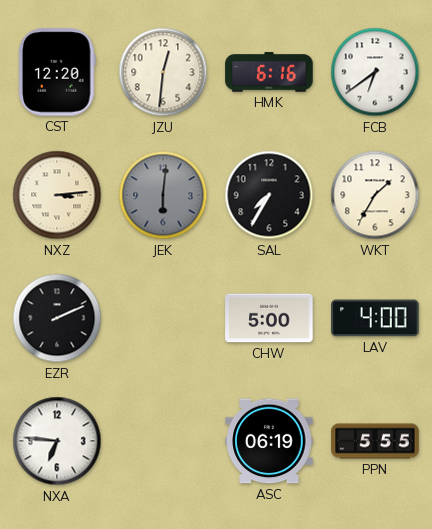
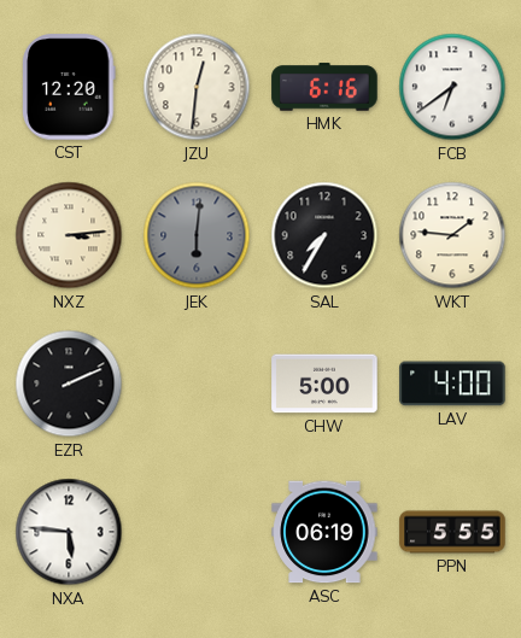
WKT: 1:35 -> 1:46 (452, 235)
NXA: 6:46 -> 5:46 (69, 532)
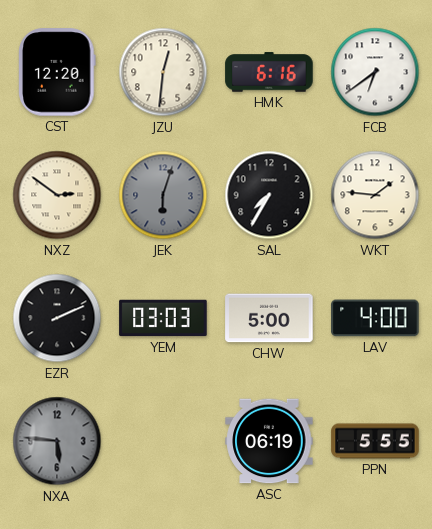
NXZ: 3:14 -> 2:51 (57, 195)
JEK: 6:01 -> 6:03 (163, 195)
YEM: none -> 03:03 (163, 318)
NXA dial: white -> grey (57, 441)
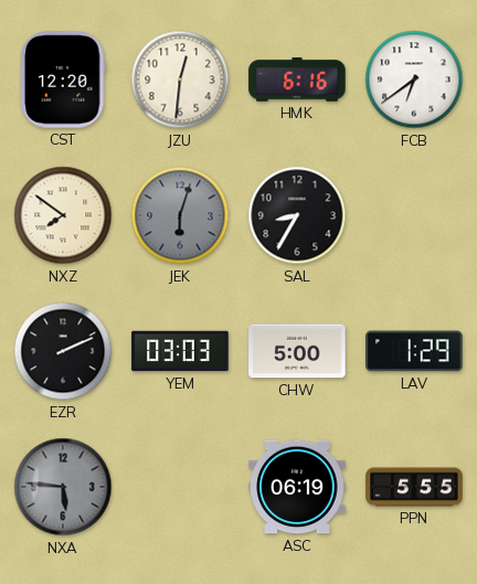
NXZ: 2:51 -> 7:51 (63, 215)
SAL: 7:35 -> 8:35 (297, 215)
WKT: 1:46 -> none (375, 195)
LAV: 4:00 -> 1:29 (414, 351)
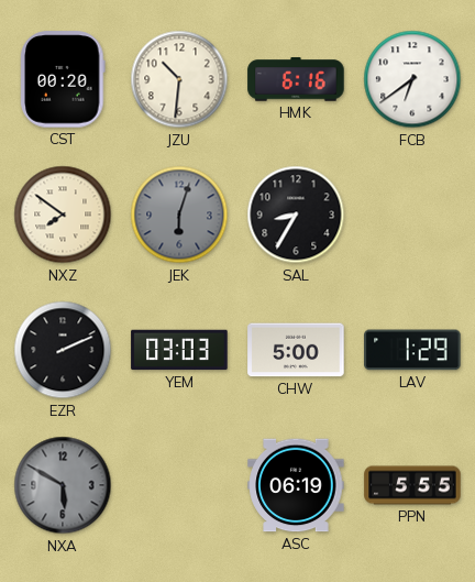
CST: 12:20 -> 00:20 (63, 79)
JZU: 12:31 -> 10:31 (179, 79)
NXA: 5:46 -> 5:50 (63, 485)
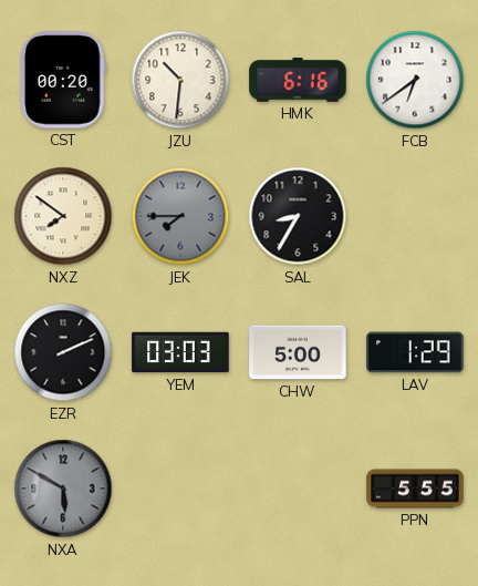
JEK: 6:03 -> 7:45 (180, 216)
ASC: 06:19 -> none (296, 485)
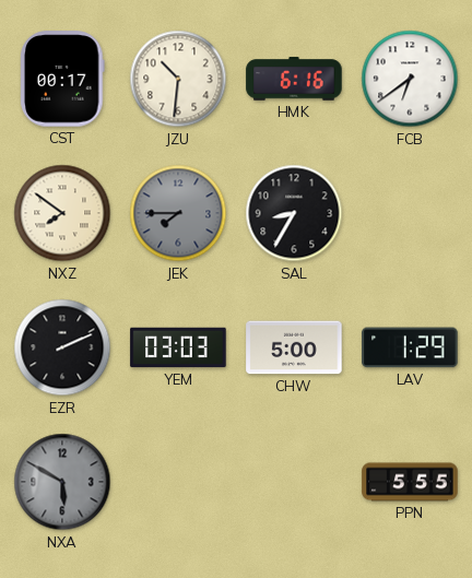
CST: 00:20 -> 00:17 (62, 79)
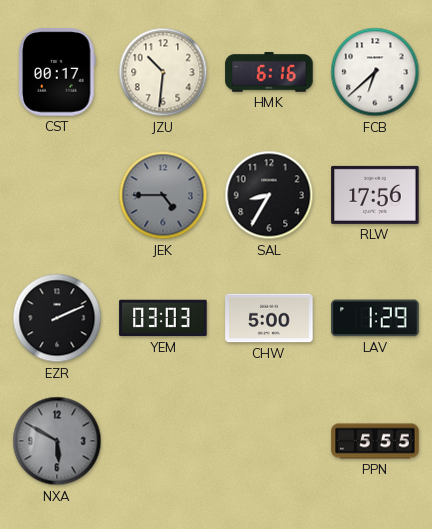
FCB: 6:39 -> 6:38 (375, 72)
NXZ: 7:51 -> none (62, 213)
JEK: 7:45 -> 4:45 (163, 195)
RLW: none -> 17:56 (375, 195)
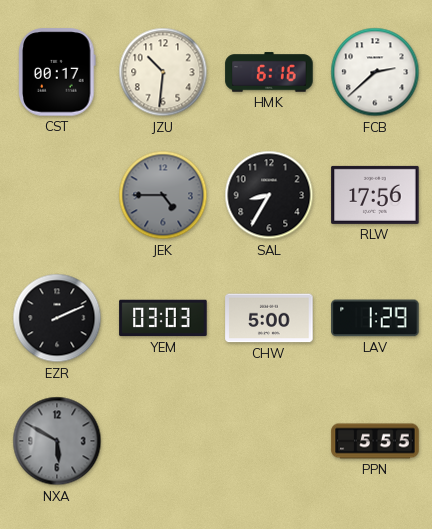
FCB: 6:38 -> 2:38 (375, 72)
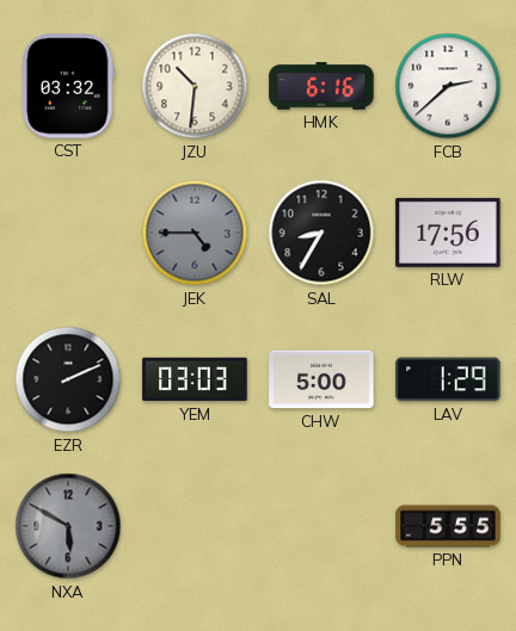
CST: 00:17 -> 03:32 (68, 86)
